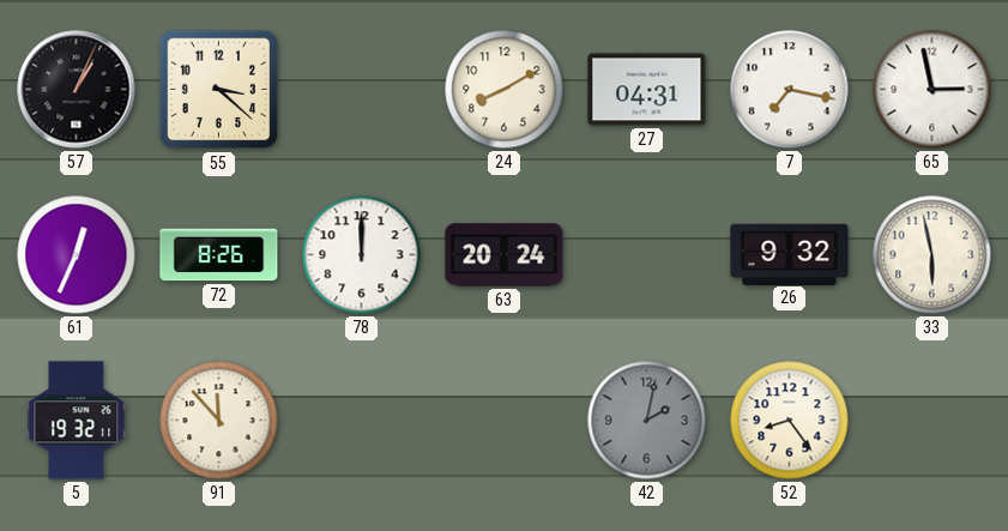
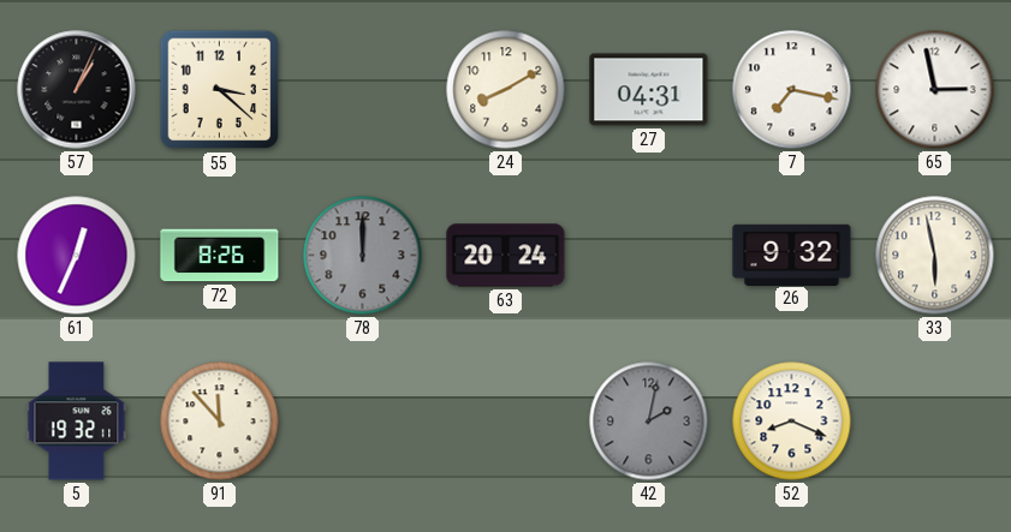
78 dial: white -> grey (363, 256)
52: 8:24 -> 8:19 (792, 422)
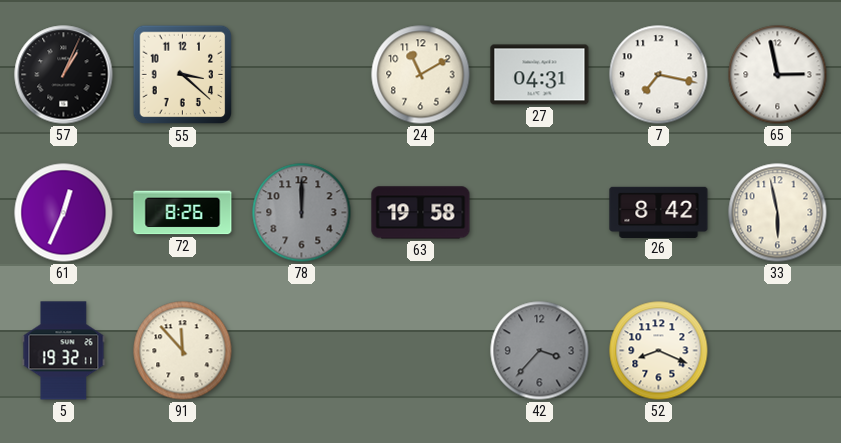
24: 8:10 -> 11:10 (421, 75)
63: 20:24 -> 19:58 (421, 213)
26: 9:32 -> 8:42 (659, 212)
42: 2:02 -> 3:37 (540, 351)
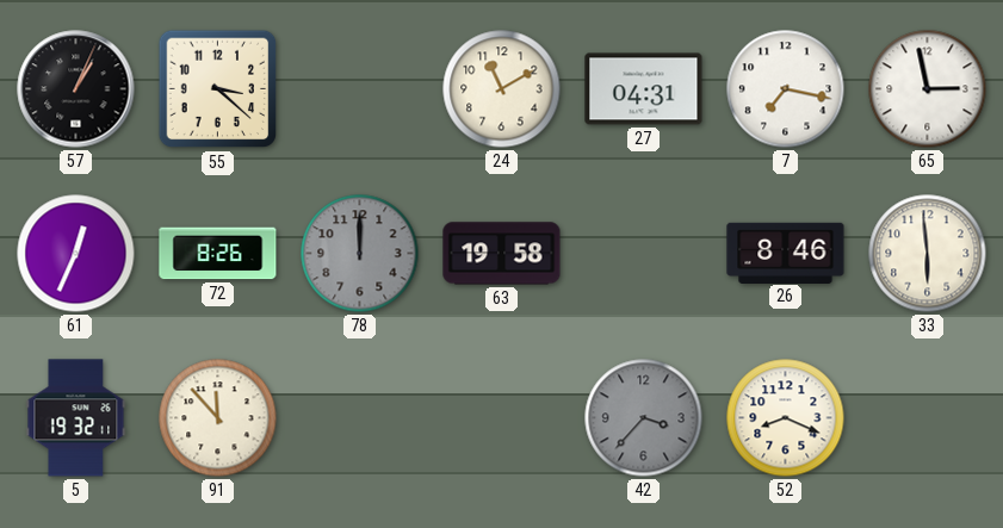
26: 8:42 -> 8:46 (786, 253)
33: 5:58 -> 5:59 (928, 254)
